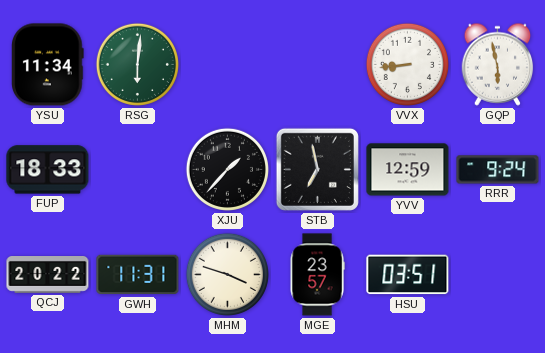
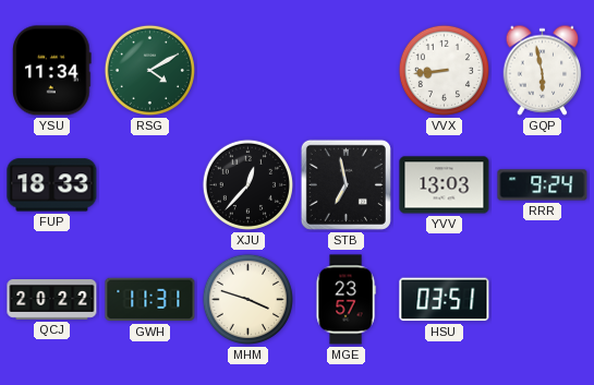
RSG: 6:01 -> 4:10 (149, 70)
XJU: 1:37 -> 12:37 (247, 184)
YVV: 12:59 -> 13:03 (445, 185)
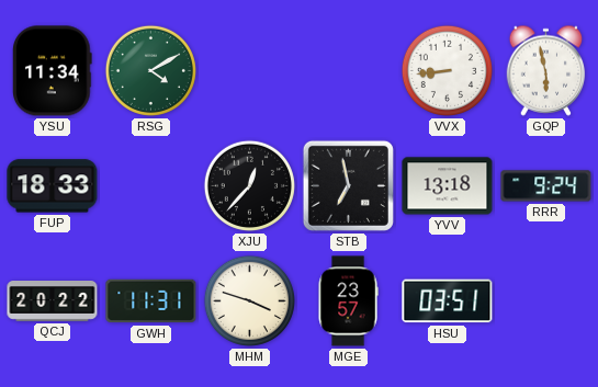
YVV: 13:03 -> 13:18 (448, 186)
